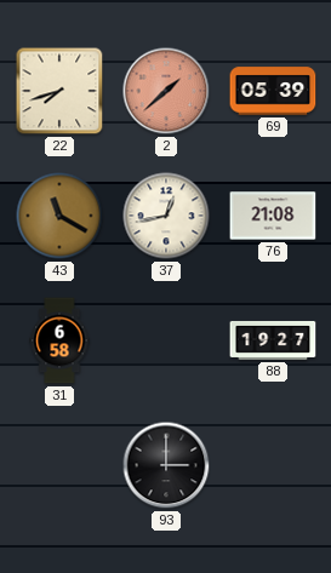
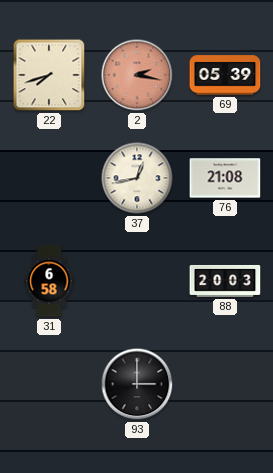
2: 1:38 -> 2:17 (137, 75)
43: 11:20 -> none (59, 216)
88: 19:27 -> 20:03 (225, 281)
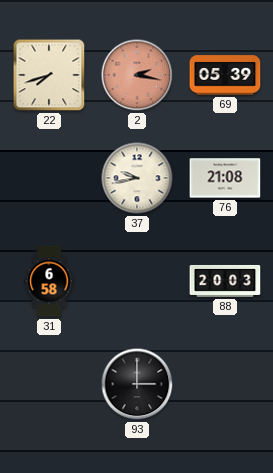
37: 12:43 -> 9:43 (137, 178)
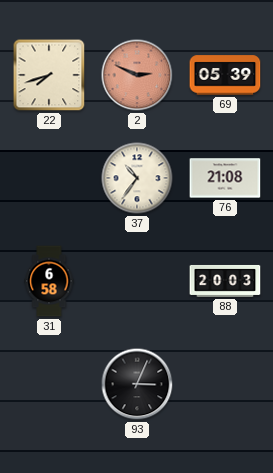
2: 2:17 -> 2:49 (137, 75)
37: 9:43 -> 10:36 (137, 178)
93: 3:00 -> 3:04 (137, 384)
